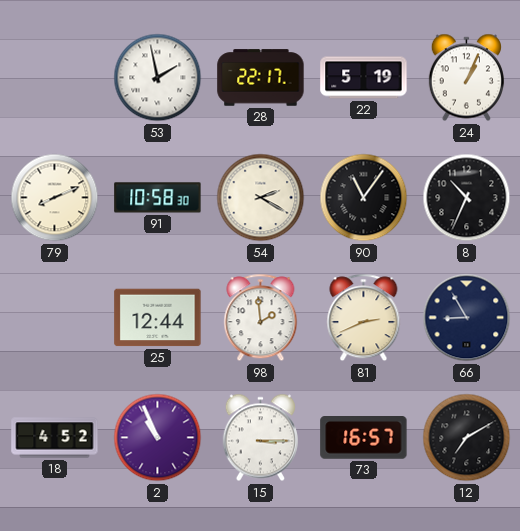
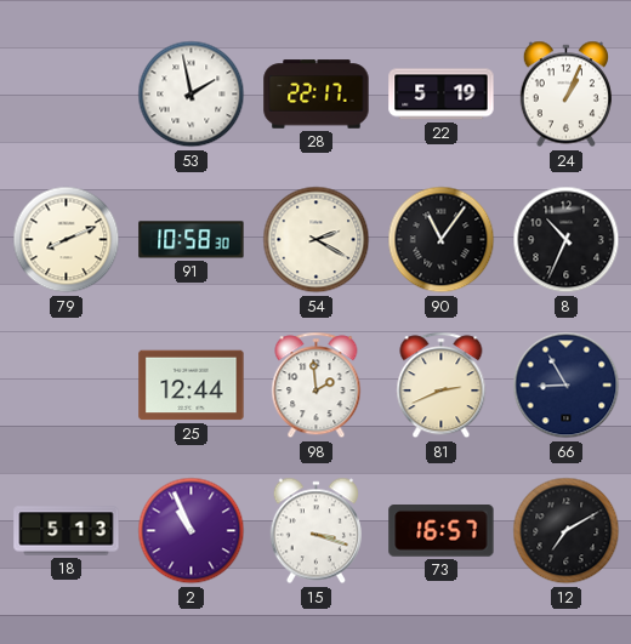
18: 4:52 -> 5:13 (67, 531)
15: 3:15 -> 3:18 (315, 531)
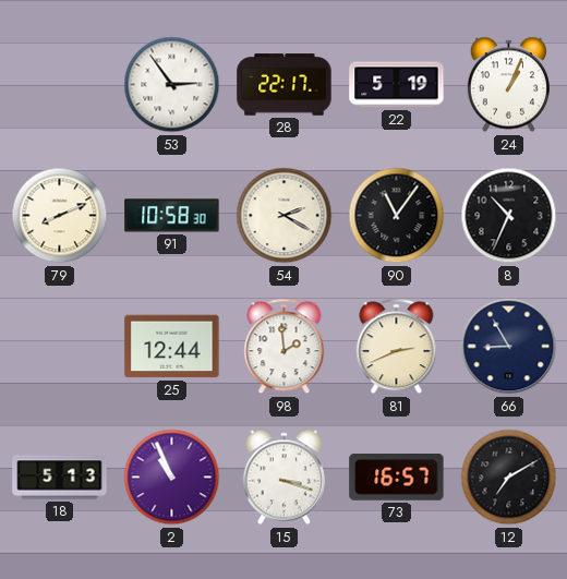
53: 1:58 -> 2:54 (172, 85)
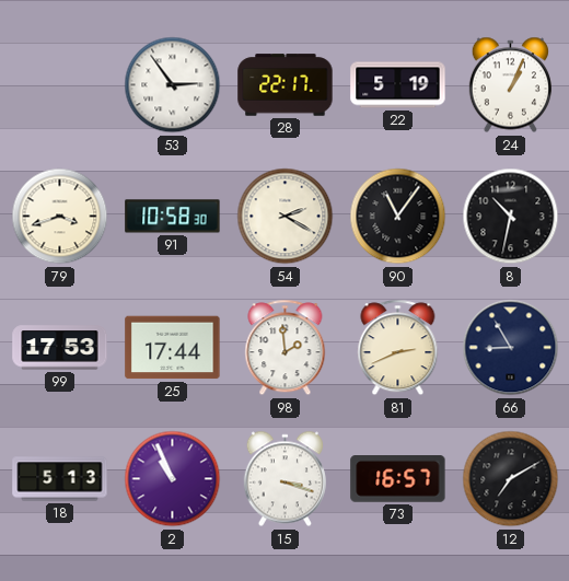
79: 8:11 -> 3:42 (60, 217)
8: 10:34 -> 10:32 (511, 217)
99: none -> 17:53 (60, 348)
25: 12:44 -> 17:44 (173, 348)
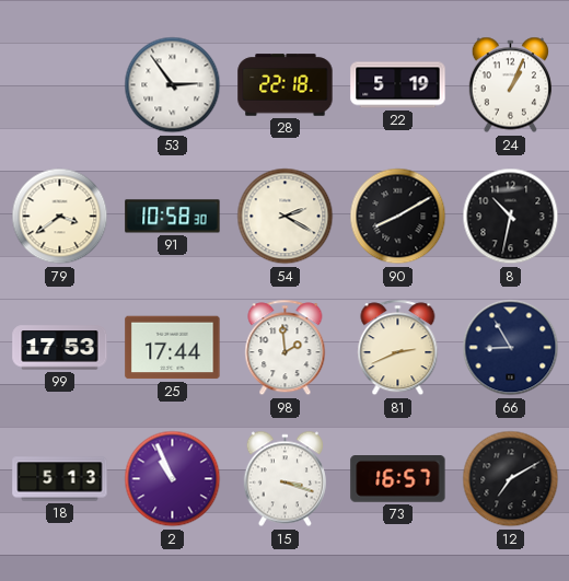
28: 22:17 -> 22:18 (286, 85)
79: 3:42 -> 3:39 (60, 217)
90: 11:06 -> 8:10 (398, 217)
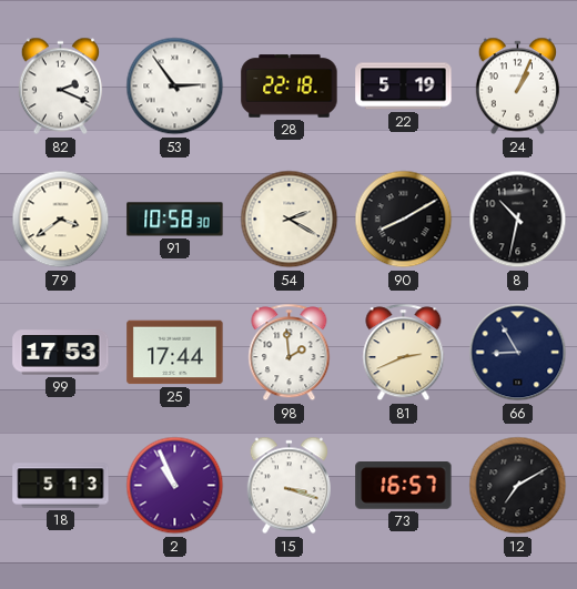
82: none -> 2:19 (60, 87)
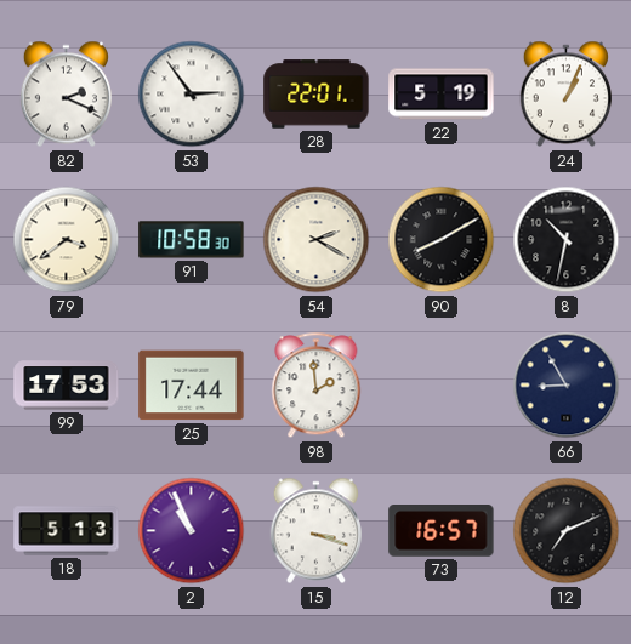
28: 22:18 -> 22:01 (317, 95)
81: 2:41 -> none (404, 353)
12: 7:10 -> 7:11 (567, 531)
